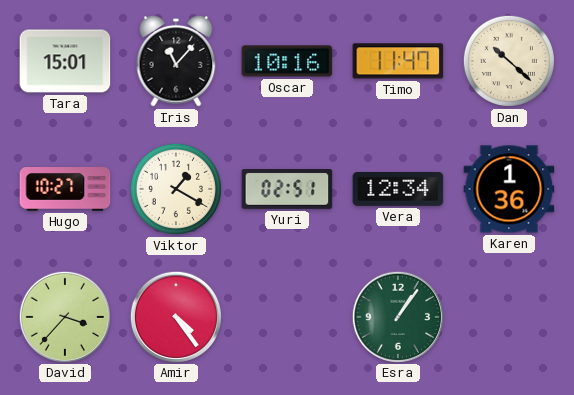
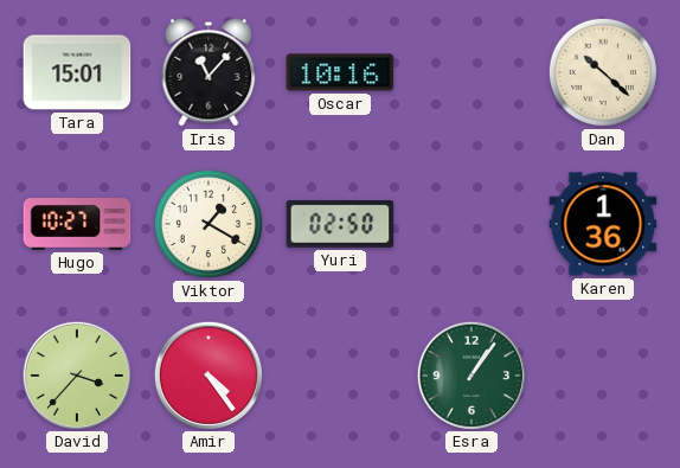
Timo: 11:47 -> none (398, 61)
Yuri: 02:51 -> 02:50 (340, 225)
Vera: 12:34 -> none (398, 189)
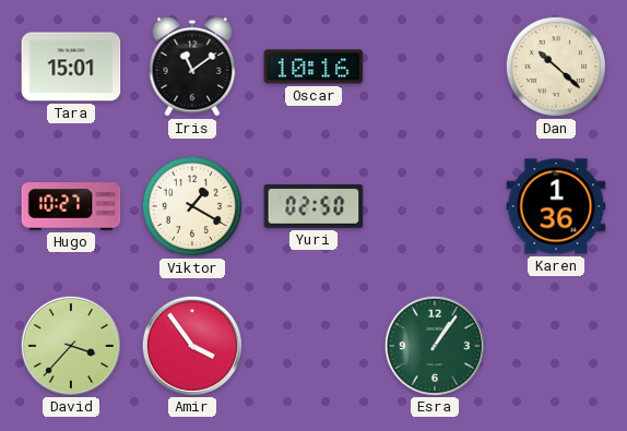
Iris: 11:07 -> 11:09 (192, 67)
Amir: 4:24 -> 3:54 (191, 345)
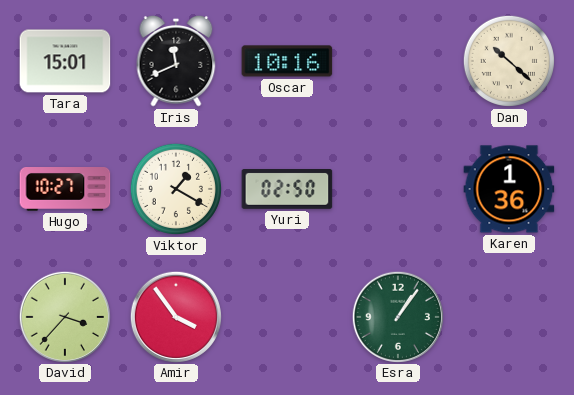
Iris: 11:09 -> 11:41 (176, 61)
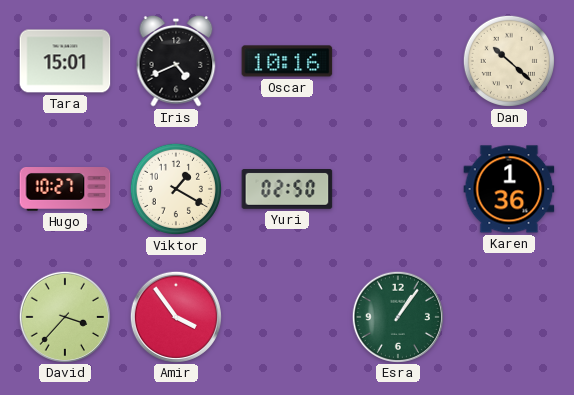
Iris: 11:41 -> 4:41 (176, 61)
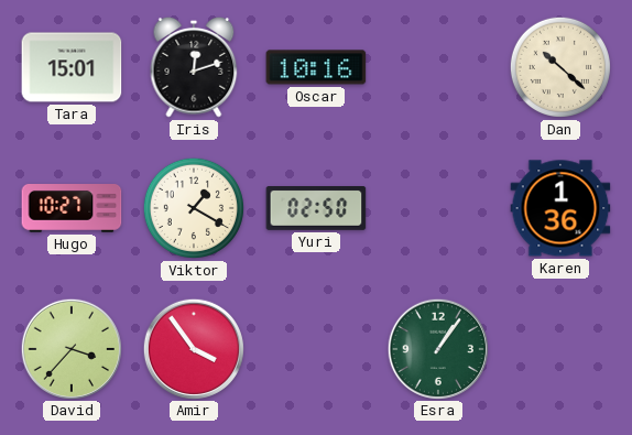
Iris: 4:41 -> 12:12 (194, 67)
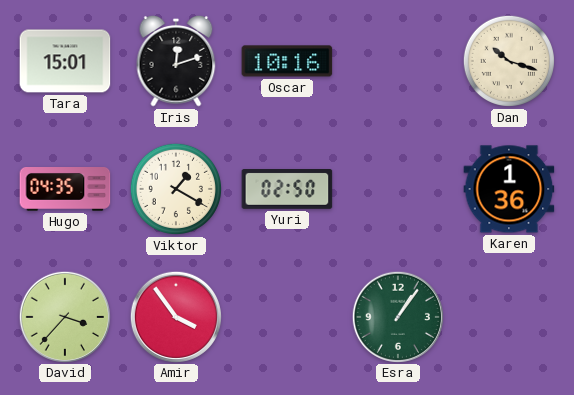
Dan: 10:22 -> 10:18 (509, 61)
Hugo: 10:27 -> 04:35 (65, 190)
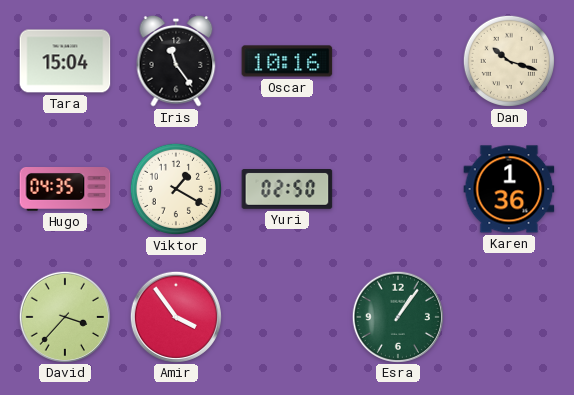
Tara: 15:01 -> 15:04 (65, 61)
Iris: 12:12 -> 11:24 (176, 61)
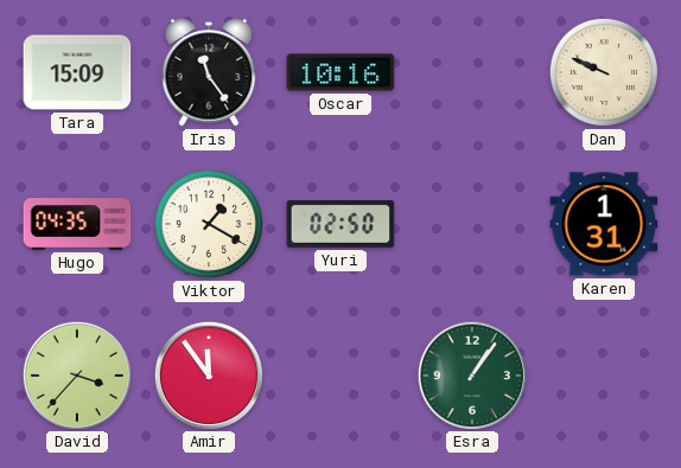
Tara: 15:04 -> 15:09 (77, 72)
Dan: 10:18 -> 9:49 (604, 72)
Karen: 1:36 -> 1:31 (604, 224)
Amir: 3:54 -> 11:54 (208, 374)
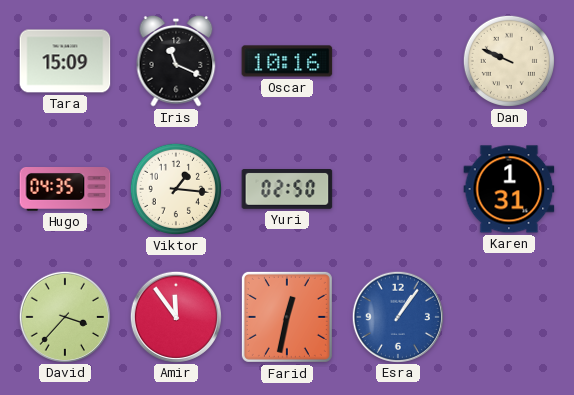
Iris: 11:24 -> 11:19 (176, 61)
Viktor: 1:20 -> 1:16 (176, 189)
Farid: none -> 12:32 (287, 317)
Esra dial: green -> blue (397, 316)
